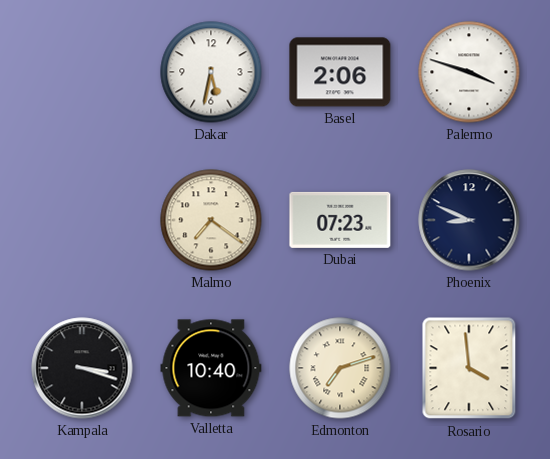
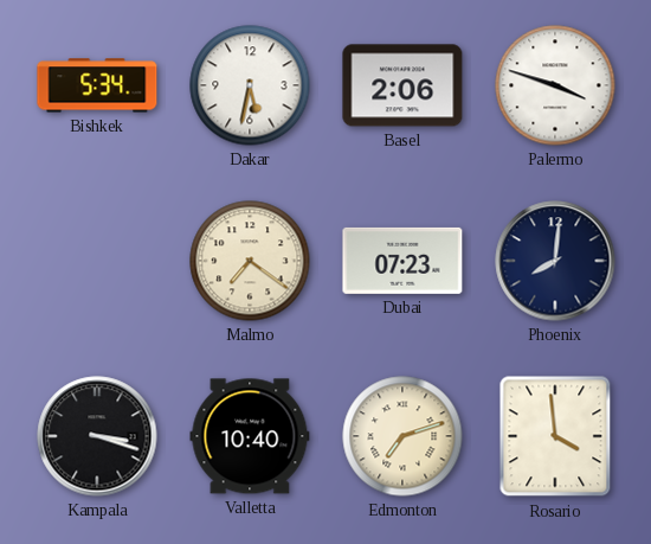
Bishkek: none -> 5:34 (97, 85)
Phoenix: 8:49 -> 8:01 (555, 261)
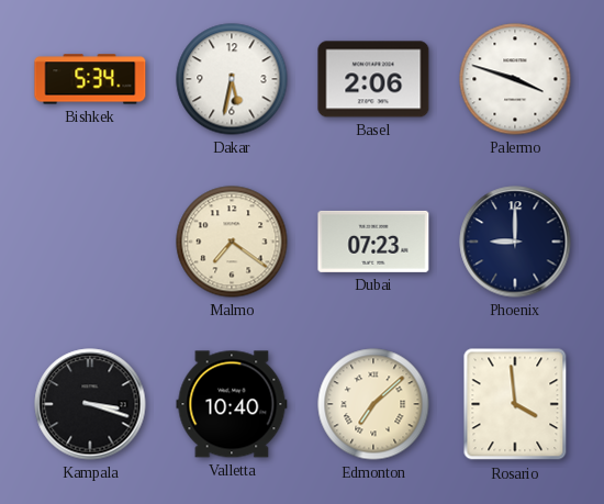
Phoenix: 8:01 -> 9:00 (515, 242)
Edmonton: 7:12 -> 7:08 (373, 404)
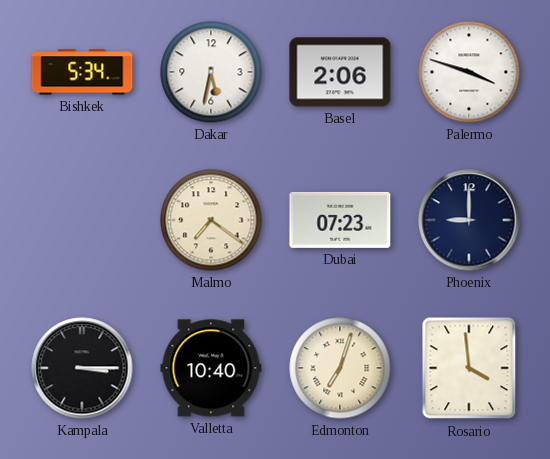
Kampala: 3:18 -> 3:15 (82, 368)
Edmonton: 7:08 -> 7:03 (340, 368)
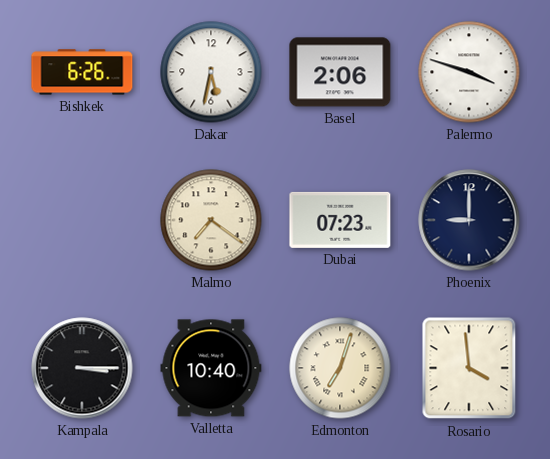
Bishkek: 5:34 -> 6:26 (82, 72)
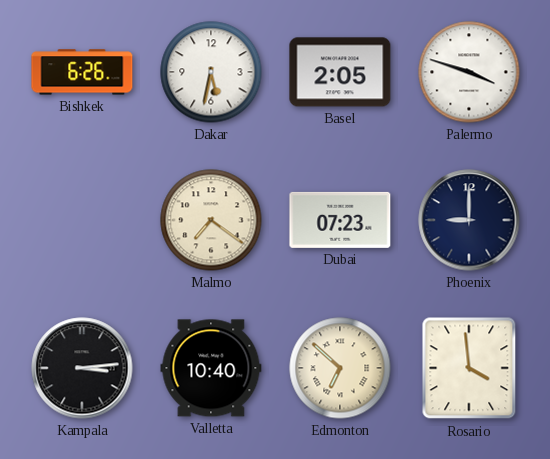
Basel: 2:06 -> 2:05 (340, 72)
Kampala: 3:15 -> 3:14 (82, 368)
Edmonton: 7:03 -> 6:52 (340, 368)
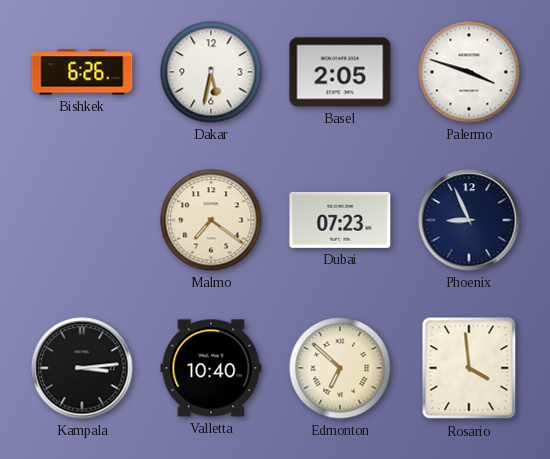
Phoenix: 9:00 -> 8:56 (469, 220)
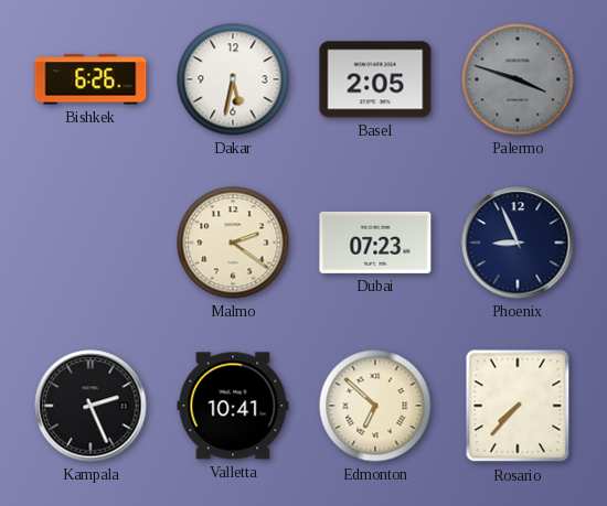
Palermo dial: white -> grey (518, 79)
Malmo: 7:21 -> 2:21 (233, 243)
Kampala: 3:14 -> 2:26 (90, 406)
Valletta: 10:40 -> 10:41 (233, 406)
Rosario: 3:59 -> 7:37 (518, 406)
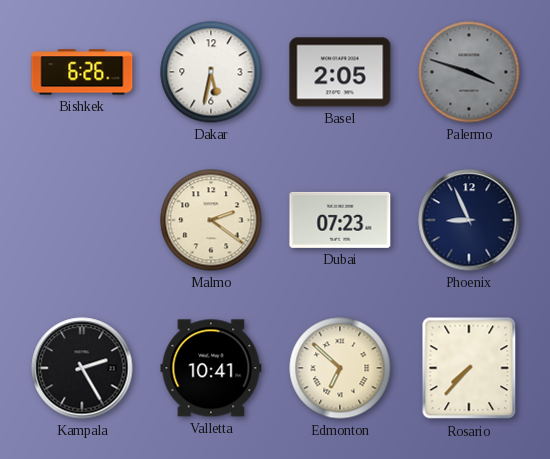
Kampala: 2:26 -> 2:25 (82, 368)
